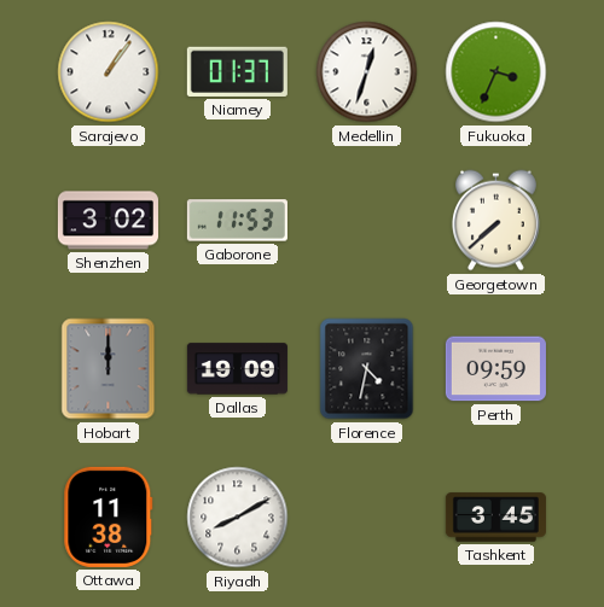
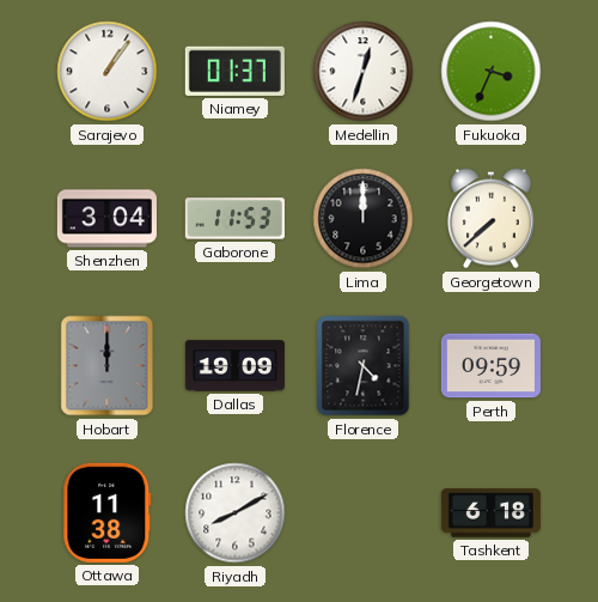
Shenzhen: 3:02 -> 3:04 (106, 219)
Lima: none -> 12:00 (364, 219)
Tashkent: 3:45 -> 6:18 (490, 513)
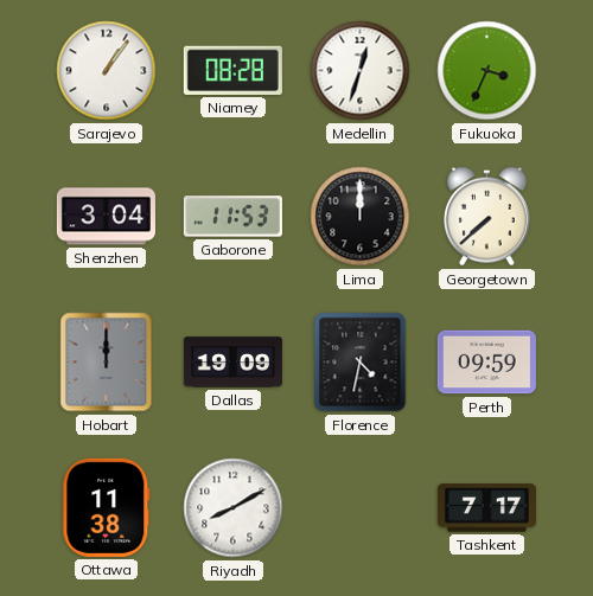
Niamey: 01:37 -> 08:28 (232, 70)
Tashkent: 6:18 -> 7:17 (486, 508)
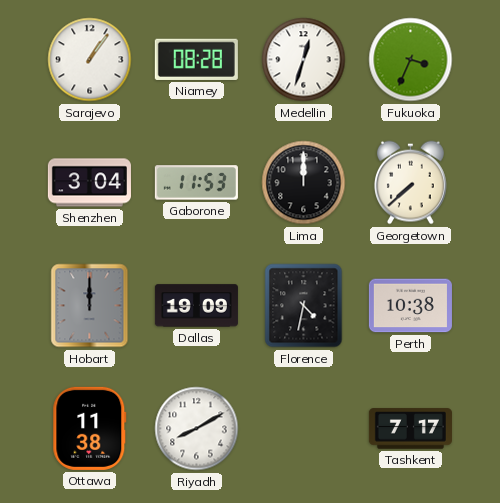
Perth: 09:59 -> 10:38 (410, 306)
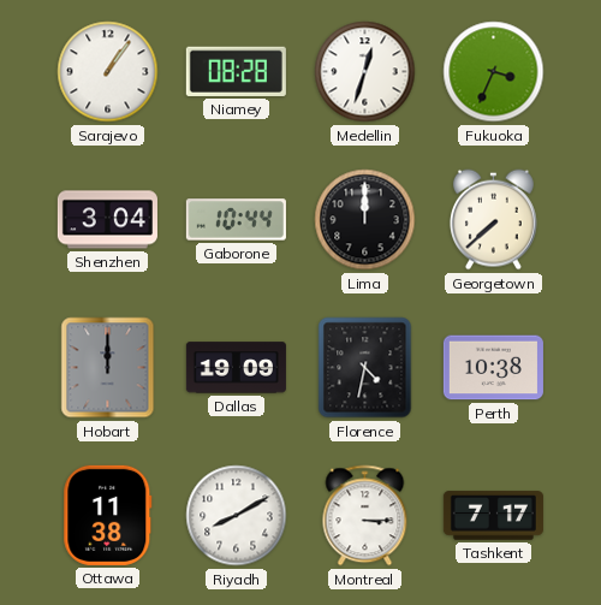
Gaborone: 11:53 -> 10:44 (236, 220)
Montreal: none -> 3:15 (365, 516)
